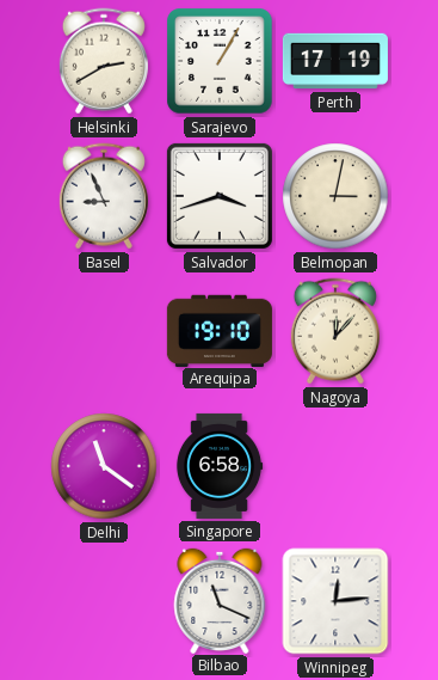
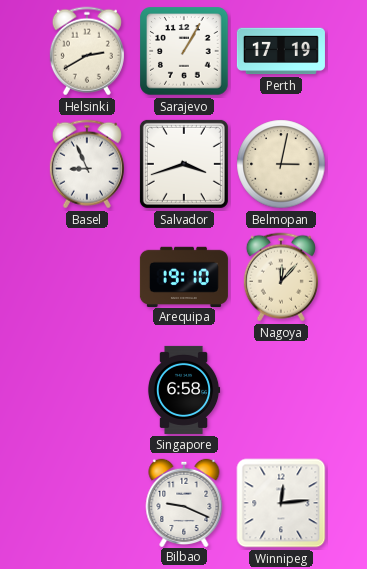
Delhi: 11:21 -> none (104, 466)
Bilbao: 11:19 -> 9:19 (184, 502)
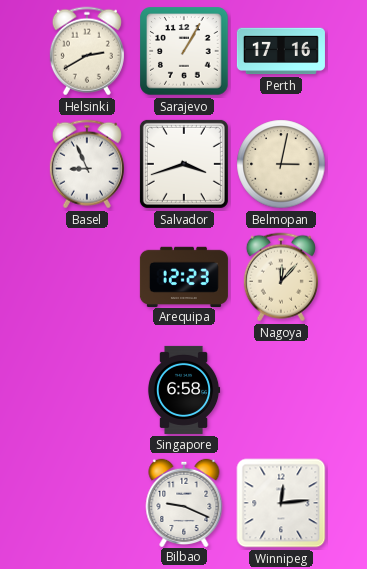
Perth: 17:19 -> 17:16 (281, 51)
Arequipa: 19:10 -> 12:23 (184, 276)
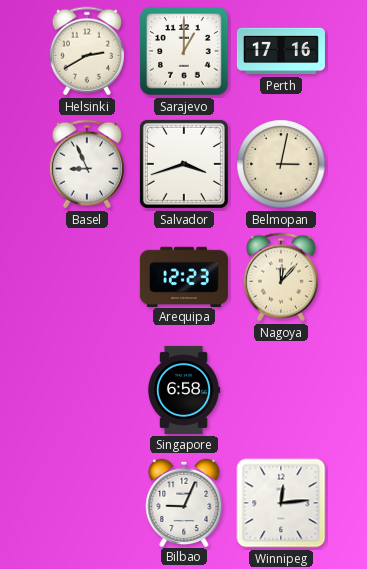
Sarajevo: 1:05 -> 1:00 (184, 51)
Bilbao: 9:19 -> 9:04 (184, 502)
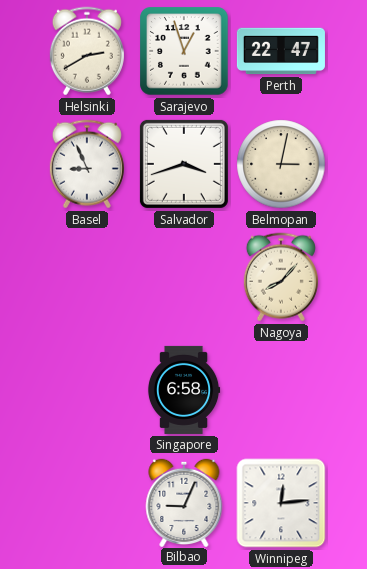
Sarajevo: 1:00 -> 12:57 (184, 51)
Perth: 17:16 -> 22:47 (281, 51)
Arequipa: 12:23 -> none (184, 276)
Nagoya: 12:07 -> 8:07 (281, 277)
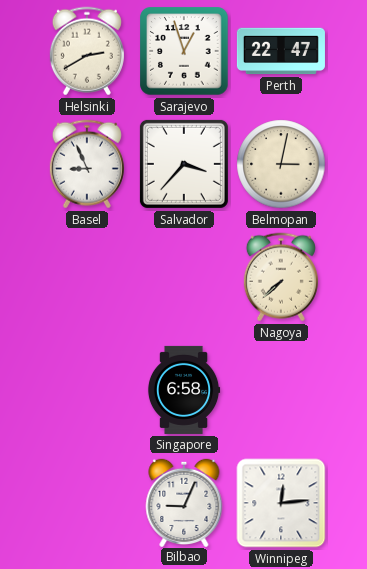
Salvador: 3:42 -> 3:37 (184, 164)
Nagoya: 8:07 -> 7:38 (281, 277)
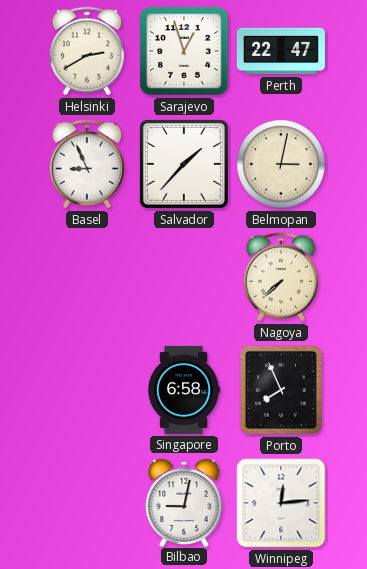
Salvador: 3:37 -> 1:37 (184, 164)
Porto: none -> 7:56 (281, 390)
Bilbao: 9:04 -> 9:02 (184, 502)
